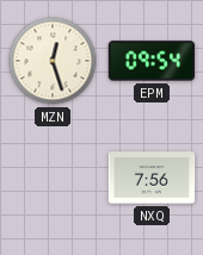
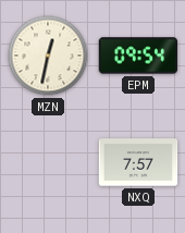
MZN: 12:27 -> 12:32 (48, 56)
NXQ: 7:56 -> 7:57 (138, 162)
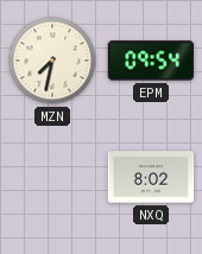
MZN: 12:32 -> 7:32 (52, 61)
NXQ: 7:57 -> 8:02 (151, 177)
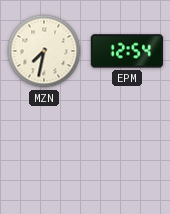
EPM: 09:54 -> 12:54 (127, 51)
NXQ: 8:02 -> none (151, 177)
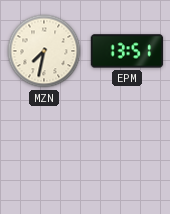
EPM: 12:54 -> 13:51 (127, 51)
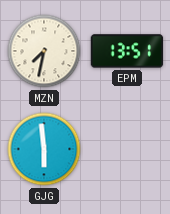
GJG: none -> 5:59 (44, 149)
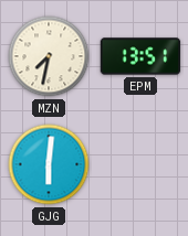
GJG: 5:59 -> 6:01 (49, 164)
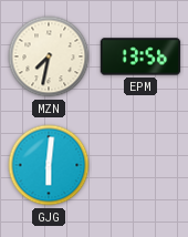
EPM: 13:51 -> 13:56 (140, 56)
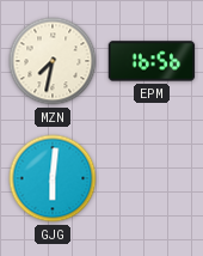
EPM: 13:56 -> 16:56 (152, 61)
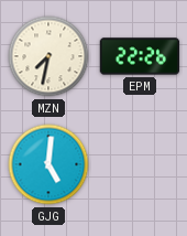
EPM: 16:56 -> 22:26 (140, 56)
GJG: 6:01 -> 5:01 (48, 164)
